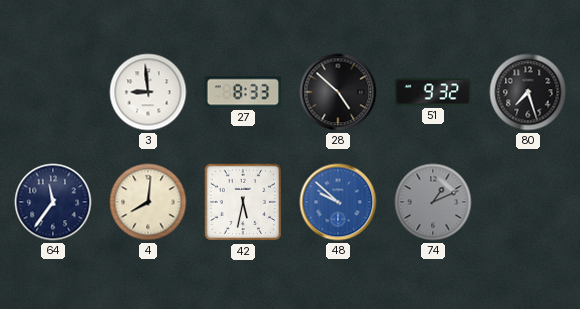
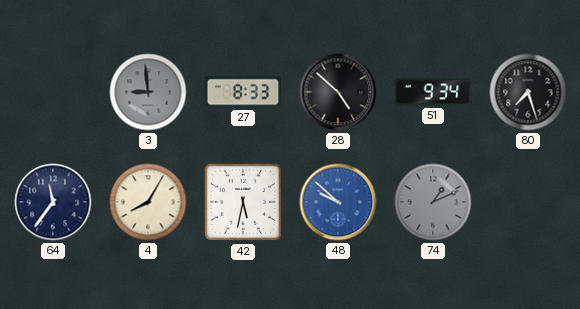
3 dial: white -> grey (148, 92)
51: 9:32 -> 9:34 (433, 92)
4: 8:01 -> 8:05 (148, 202)
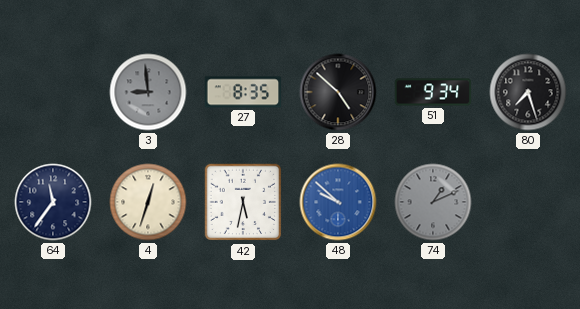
27: 8:33 -> 8:35 (243, 92)
4: 8:05 -> 12:33 (148, 202)
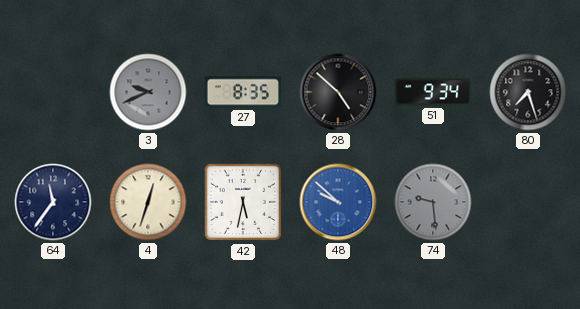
3: 8:59 -> 9:41 (148, 92)
74: 1:11 -> 9:29 (433, 202)
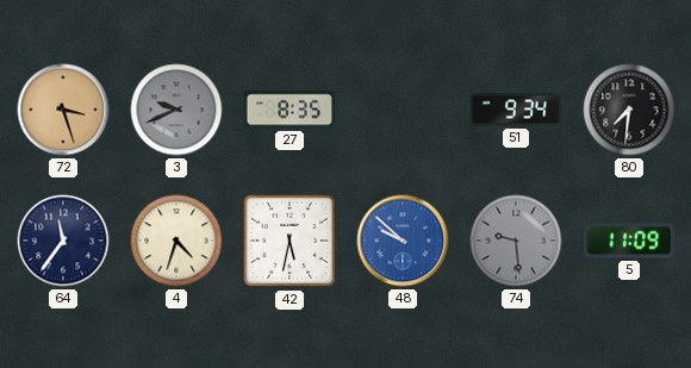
72: none -> 3:27 (63, 110)
28: 4:52 -> none (338, 92)
80: 7:27 -> 7:31 (629, 110)
4: 12:33 -> 4:33 (176, 241)
5: none -> 11:09 (629, 241)
